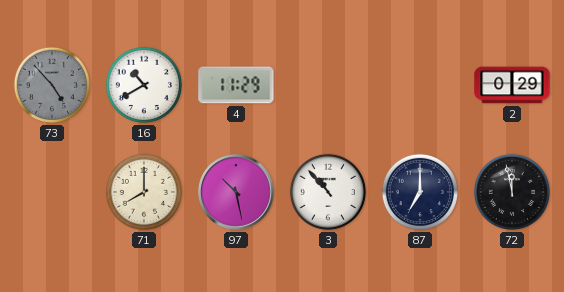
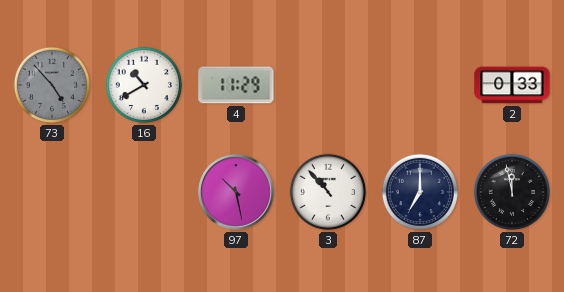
2: 0:29 -> 0:33 (512, 85)
71: 8:00 -> none (144, 192)
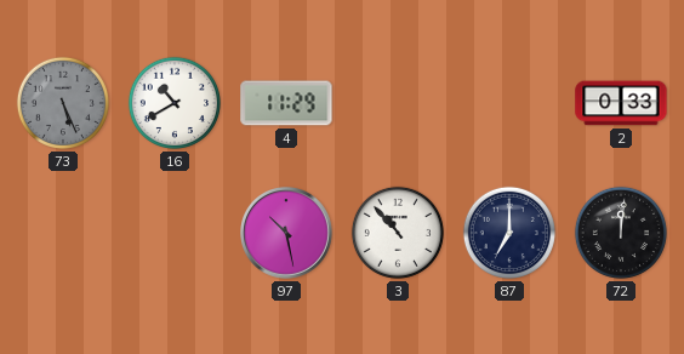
73: 4:53 -> 5:26 (63, 103)
72: 11:58 -> 12:01 (621, 233)
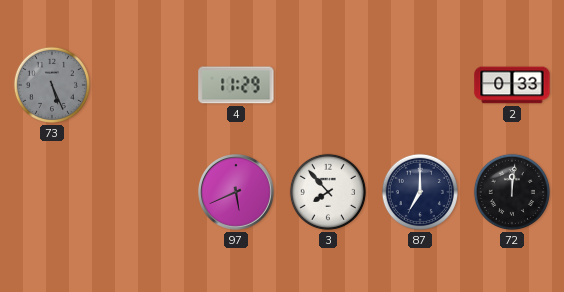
16: 10:40 -> none (175, 103)
97: 10:28 -> 5:41 (237, 193)
3: 10:53 -> 7:53 (328, 192)
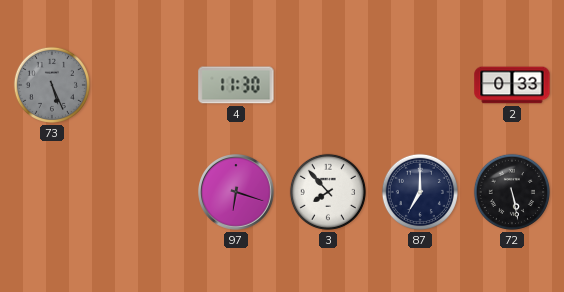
4: 11:29 -> 11:30 (236, 85)
97: 5:41 -> 6:18 (237, 193)
72: 12:01 -> 5:28 (512, 192)
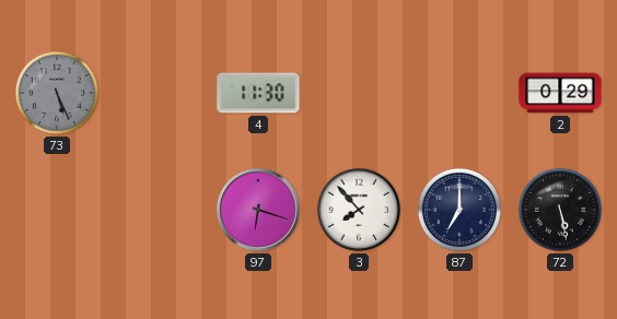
2: 0:33 -> 0:29 (560, 93)
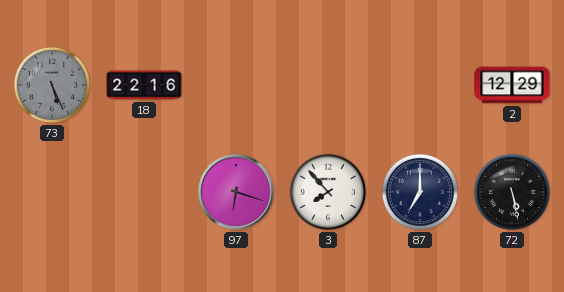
18: none -> 22:16 (144, 85)
4: 11:30 -> none (258, 93)
2: 0:29 -> 12:29 (512, 85)
